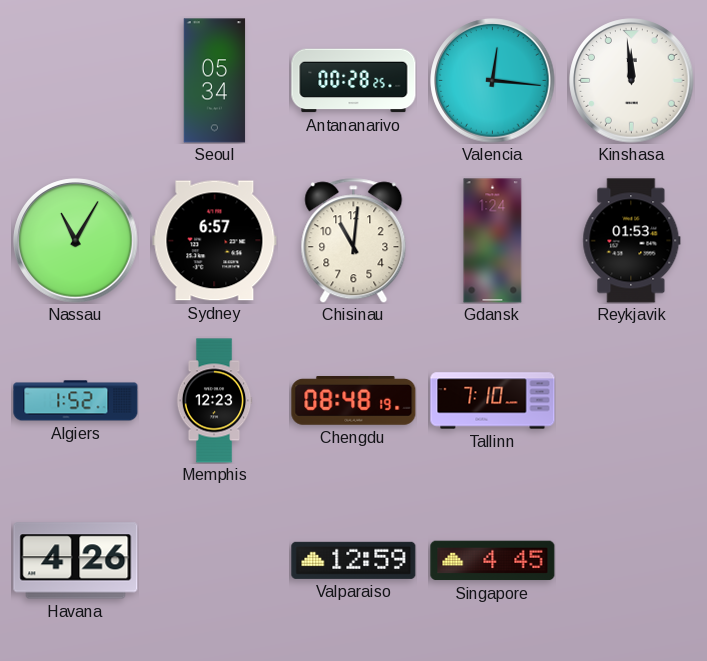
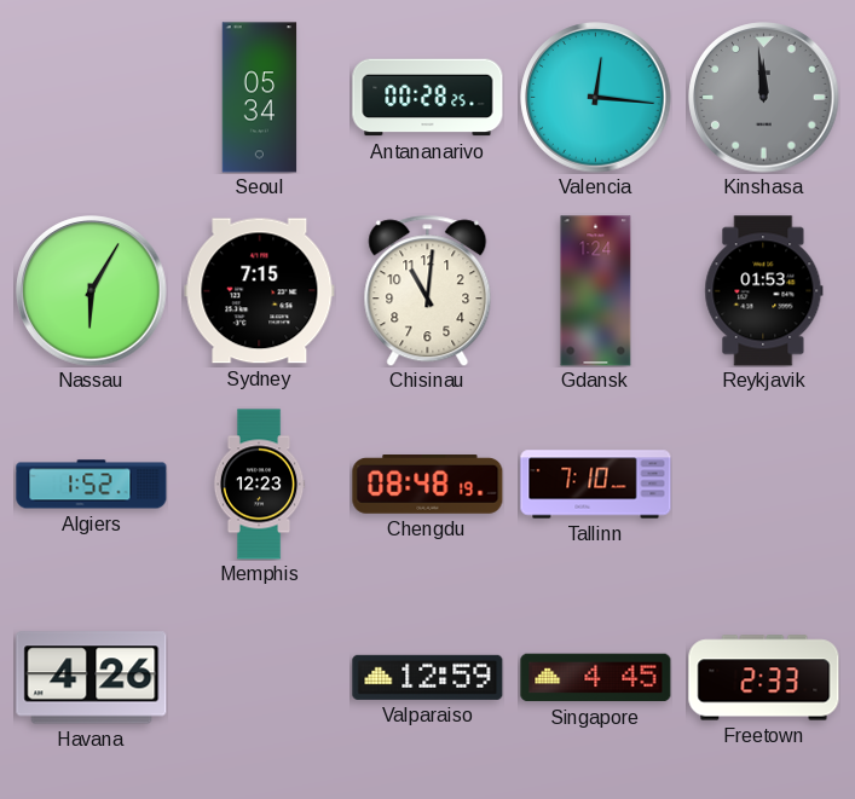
Kinshasa dial: white -> grey (764, 98)
Nassau: 11:05 -> 6:05 (92, 291)
Sydney: 6:57 -> 7:15 (260, 291)
Freetown: none -> 2:33 (764, 678)
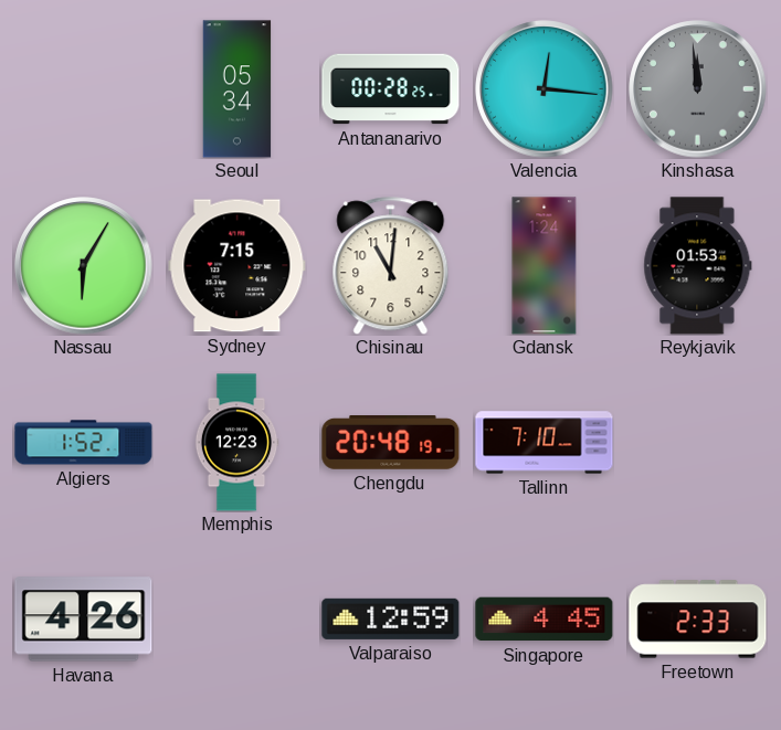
Chengdu: 08:48 -> 20:48 (391, 443)
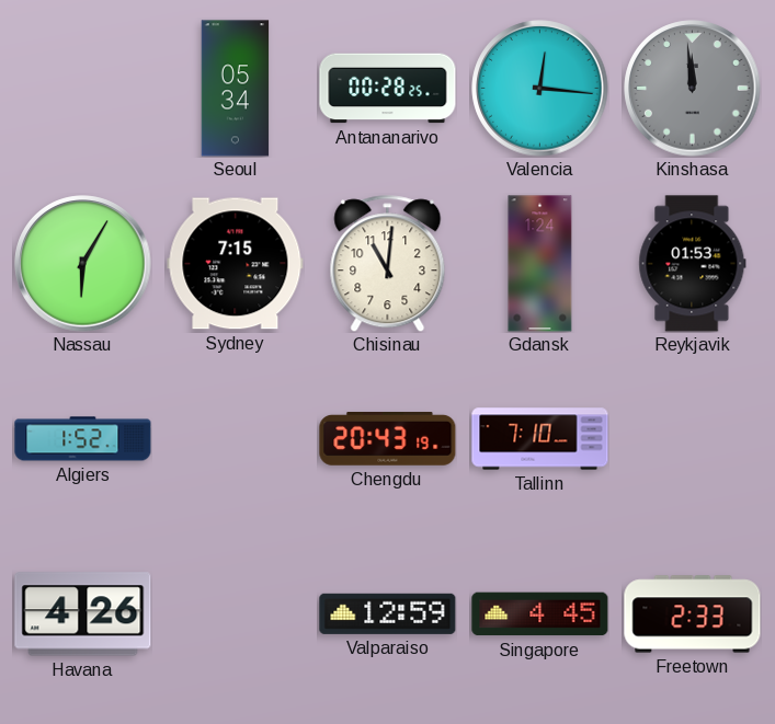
Memphis: 12:23 -> none (236, 443)
Chengdu: 20:48 -> 20:43 (388, 439)
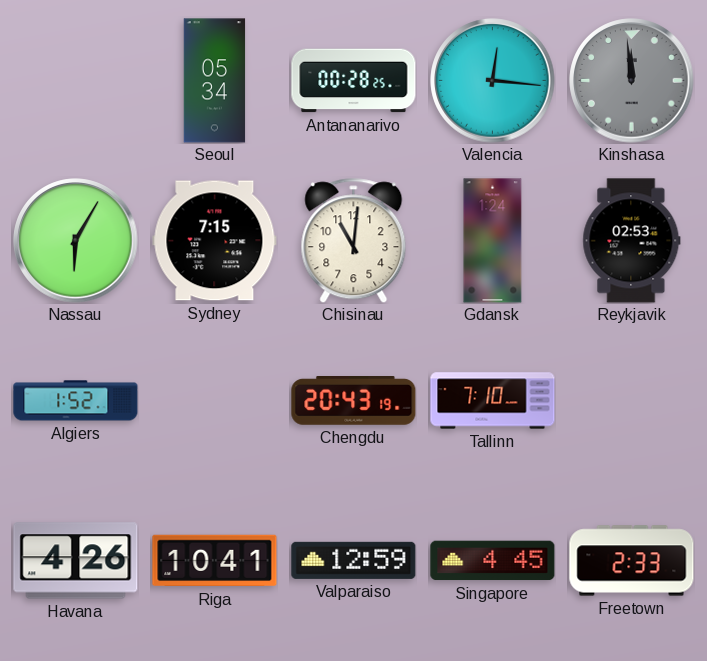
Reykjavik: 01:53 -> 02:53 (632, 241)
Riga: none -> 10:41 (215, 561)
